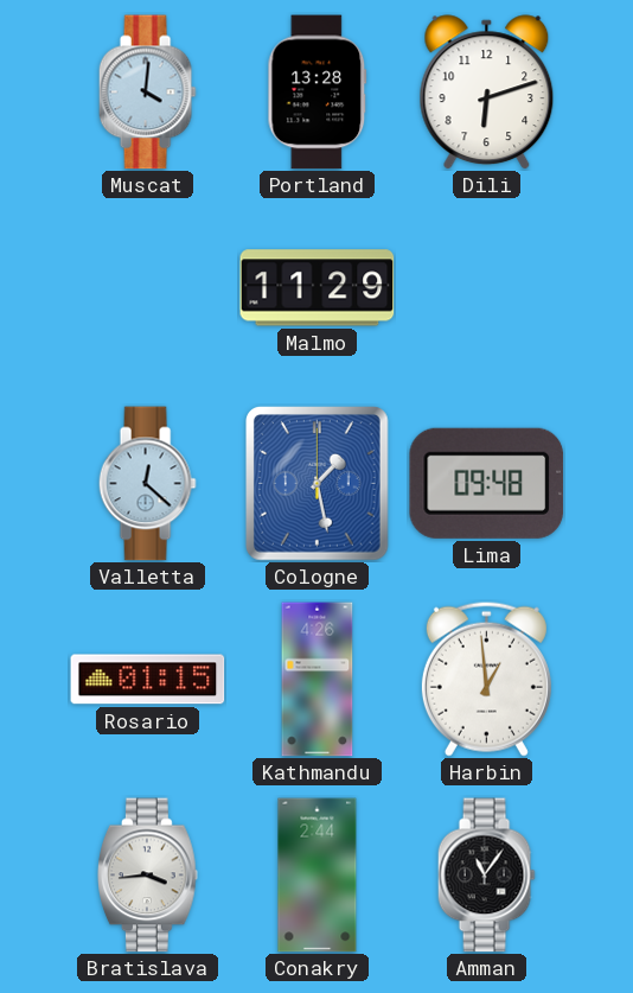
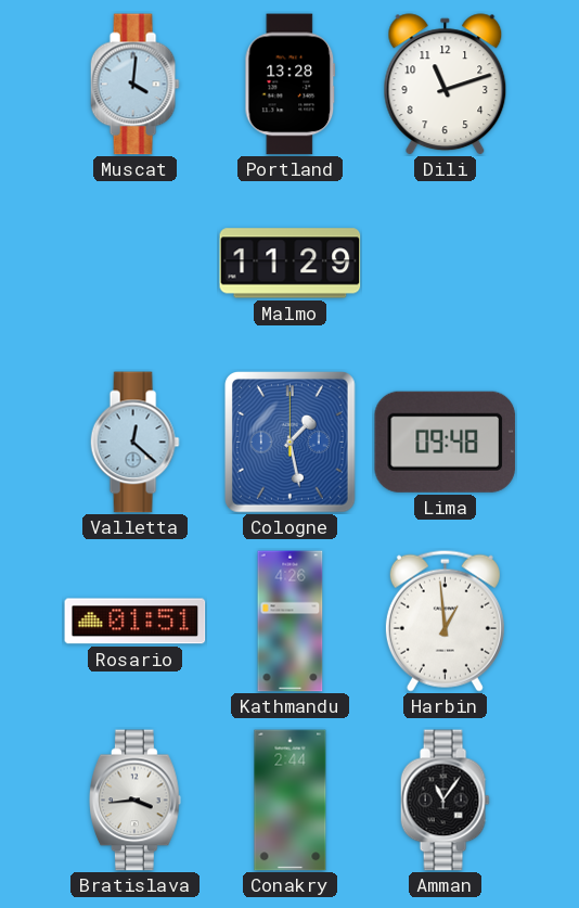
Dili: 6:12 -> 11:12 (446, 85)
Rosario: 01:15 -> 01:51 (136, 622)
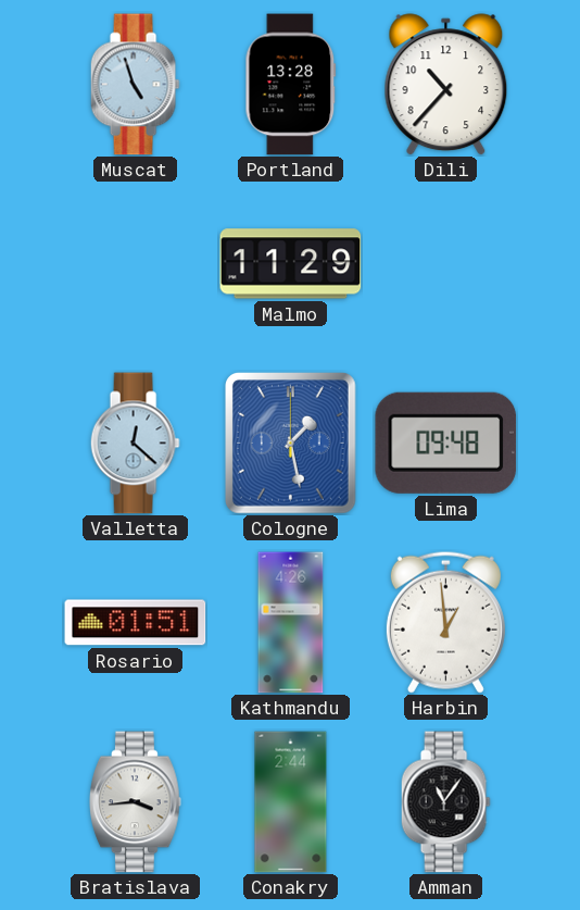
Muscat: 4:01 -> 4:57 (135, 85)
Dili: 11:12 -> 10:37 (446, 85)
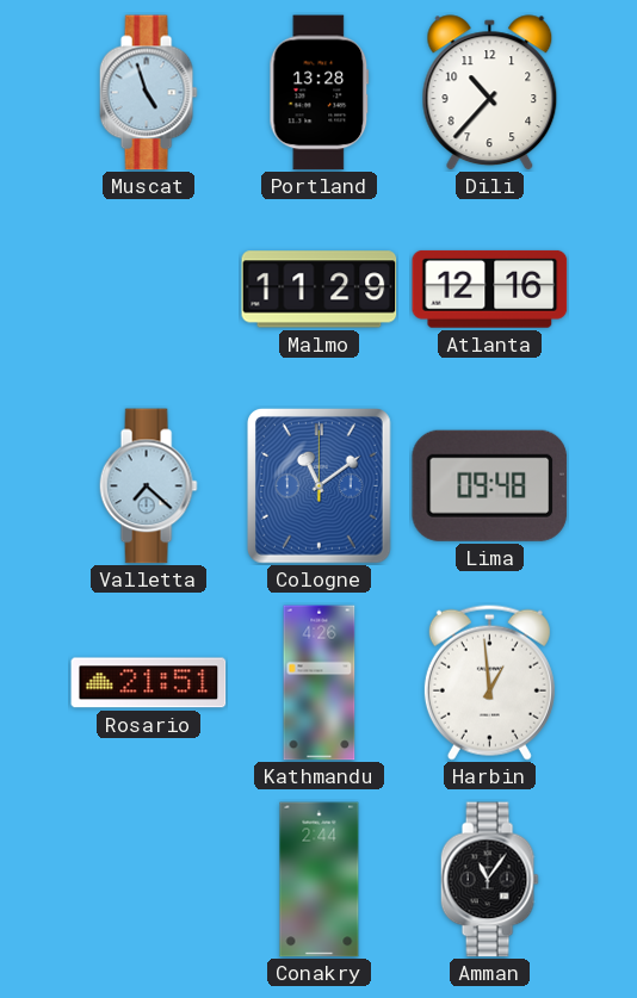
Atlanta: none -> 12:16 (490, 289)
Valletta: 12:22 -> 7:22 (148, 486)
Cologne: 1:28 -> 11:09 (320, 486)
Rosario: 01:51 -> 21:51 (149, 683)
Bratislava: 3:44 -> none (136, 802)
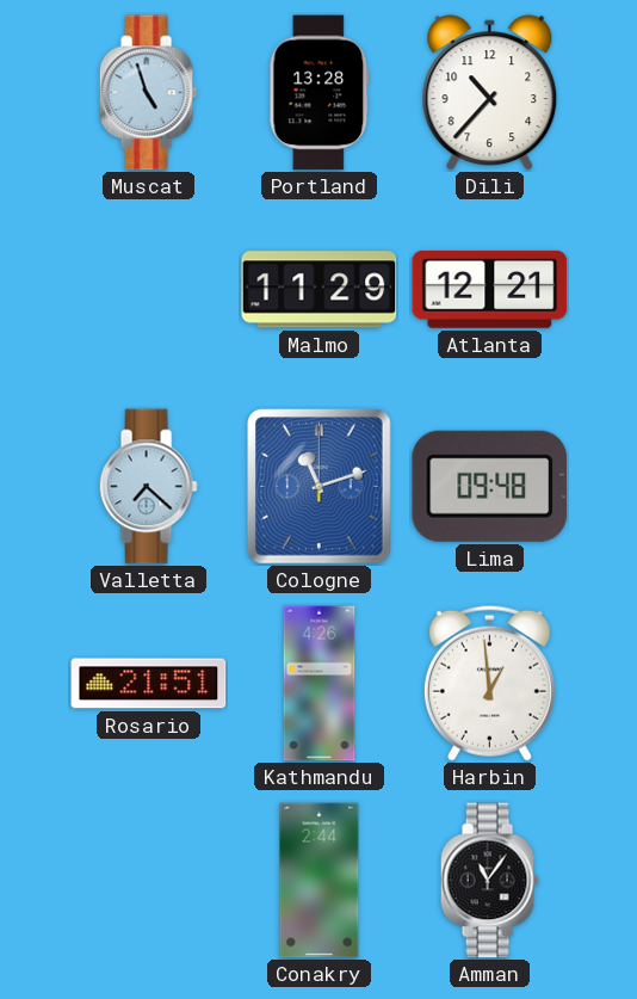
Atlanta: 12:16 -> 12:21 (490, 289)
Cologne: 11:09 -> 11:12 (320, 487)
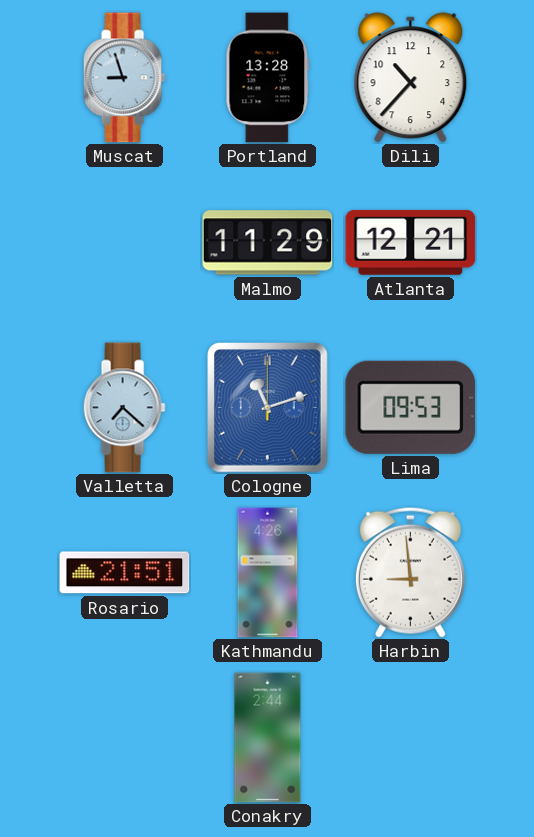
Muscat: 4:57 -> 8:57 (124, 78)
Lima: 09:48 -> 09:53 (411, 407)
Harbin: 12:59 -> 8:59 (410, 572)
Amman: 11:06 -> none (489, 881)
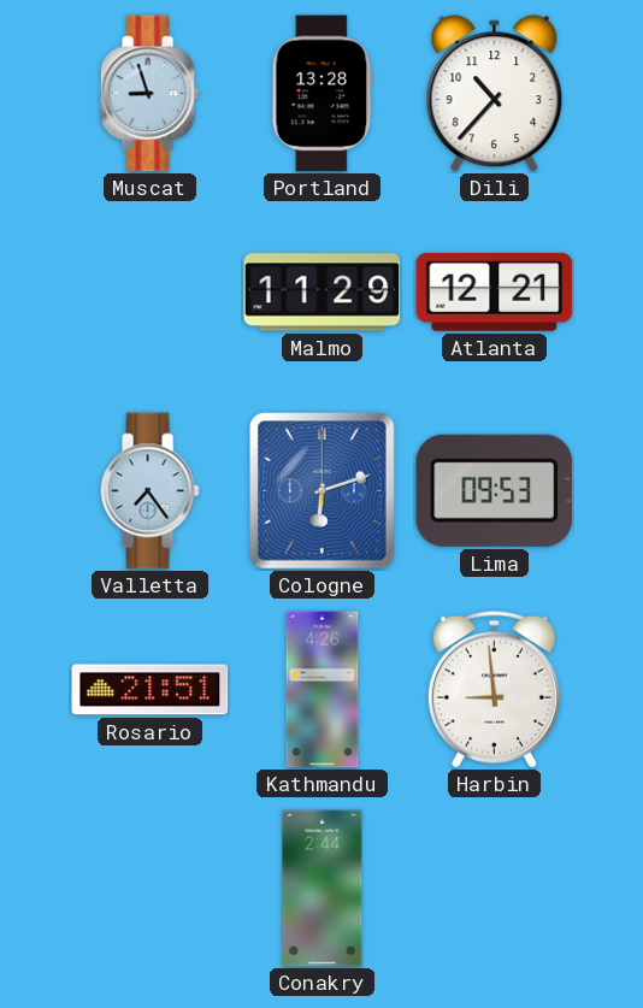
Valletta: 7:22 -> 7:24 (149, 491)
Cologne: 11:12 -> 6:12 (323, 491)
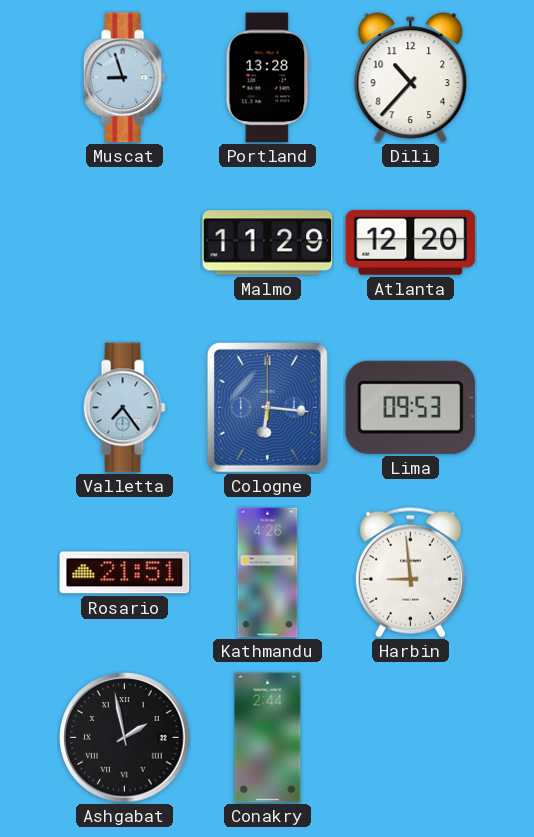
Atlanta: 12:21 -> 12:20 (411, 242)
Cologne: 6:12 -> 6:16 (268, 408)
Ashgabat: none -> 1:58 (125, 738)
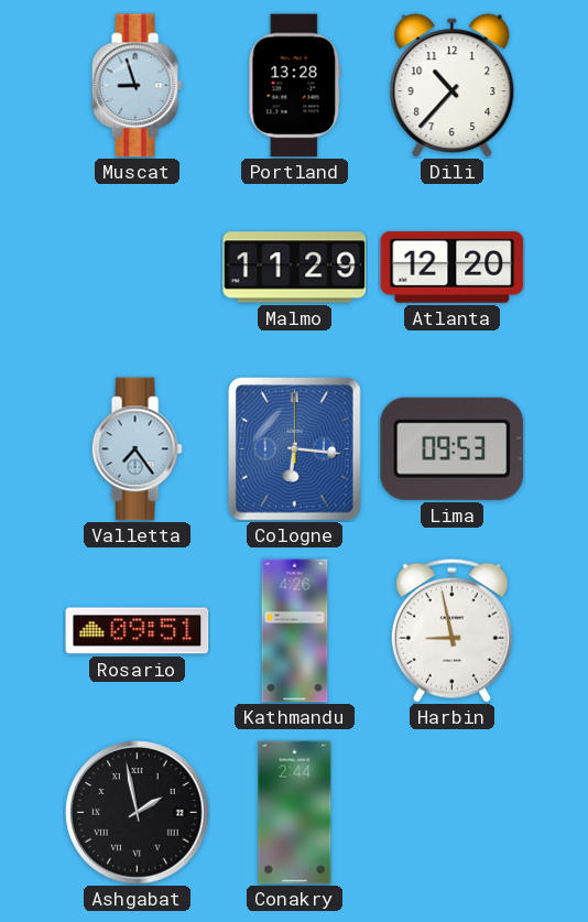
Rosario: 21:51 -> 09:51 (138, 631)
Harbin: 8:59 -> 8:58 (451, 630)
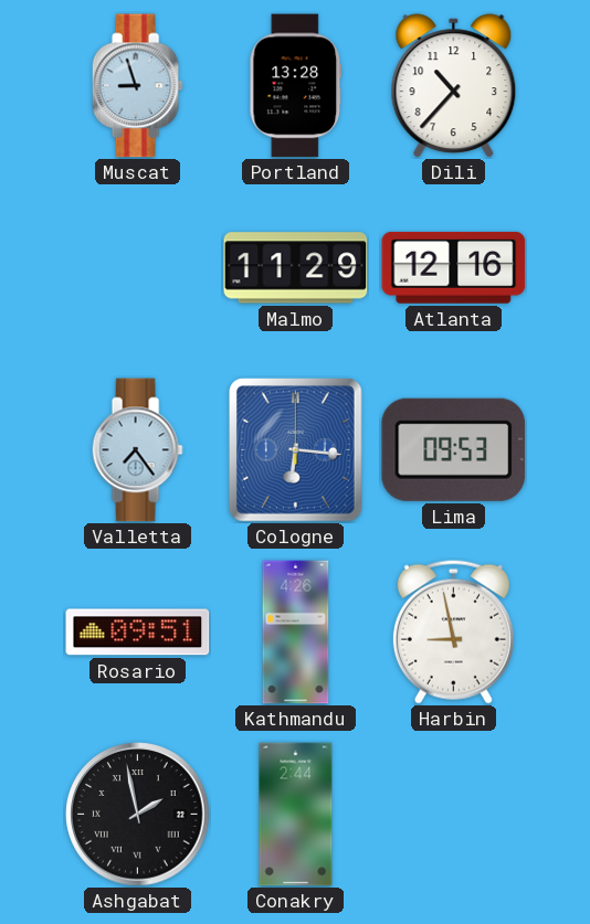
Atlanta: 12:20 -> 12:16 (454, 267)
